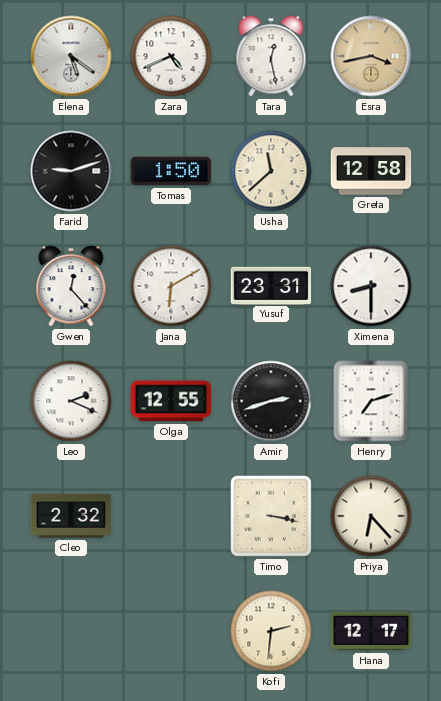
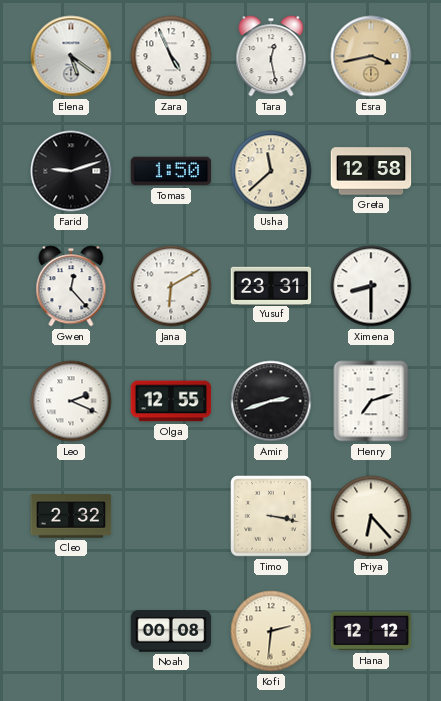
Zara: 4:41 -> 4:56 (171, 56)
Noah: none -> 00:08 (171, 631)
Hana: 12:17 -> 12:12 (371, 631)
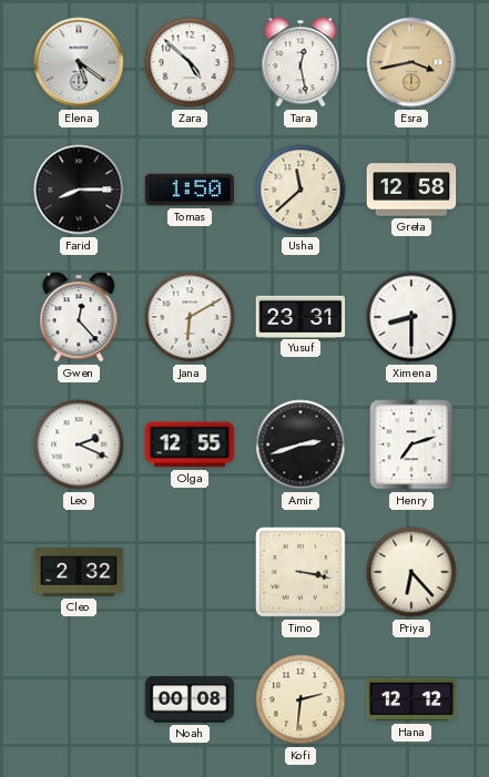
Zara: 4:56 -> 4:52 (190, 62)
Farid: 9:12 -> 8:15 (79, 190)
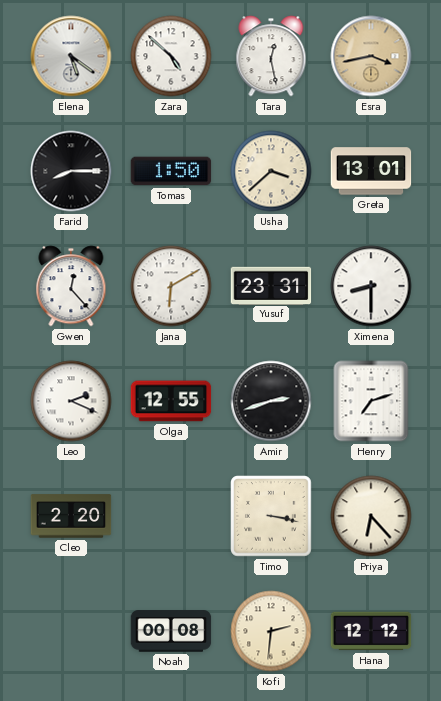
Usha: 11:38 -> 3:38 (271, 171)
Greta: 12:58 -> 13:01 (371, 171)
Cleo: 2:32 -> 2:20 (71, 516)
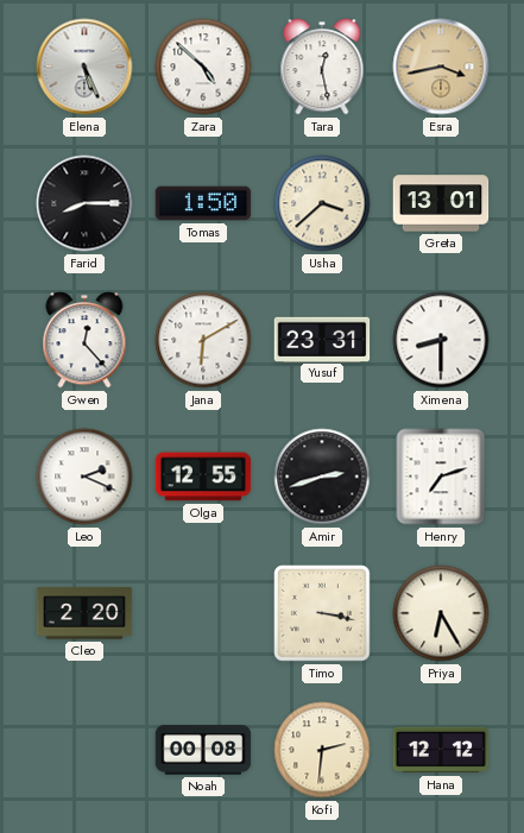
Elena: 5:21 -> 5:26 (84, 67)
Priya: 6:23 -> 6:25 (441, 613)
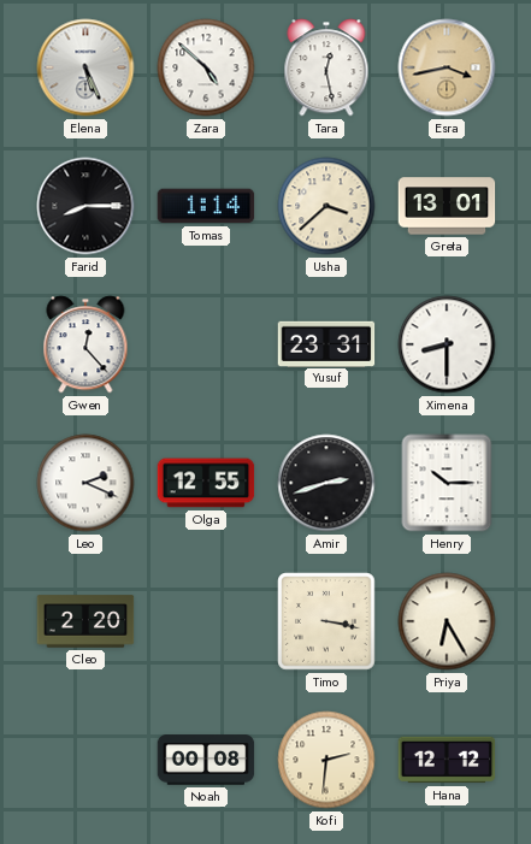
Tomas: 1:50 -> 1:14 (206, 206)
Jana: 6:10 -> none (203, 340)
Henry: 7:12 -> 10:15 (447, 483)
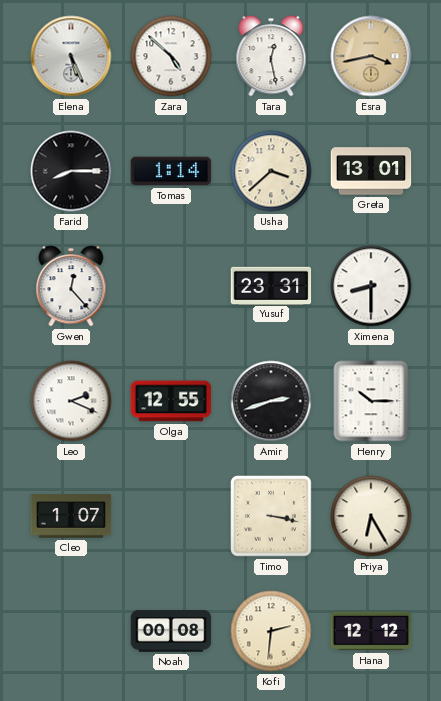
Cleo: 2:20 -> 1:07 (71, 516)
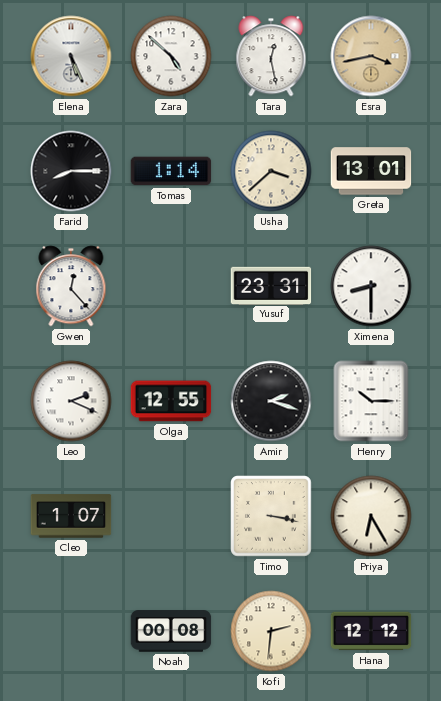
Amir: 2:42 -> 2:18 (271, 401)
